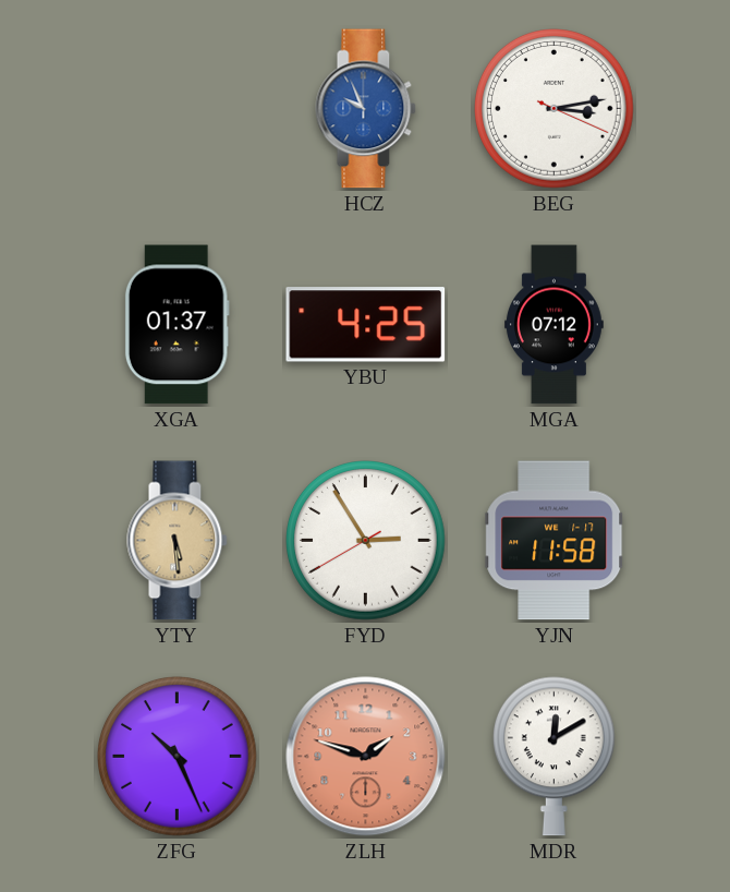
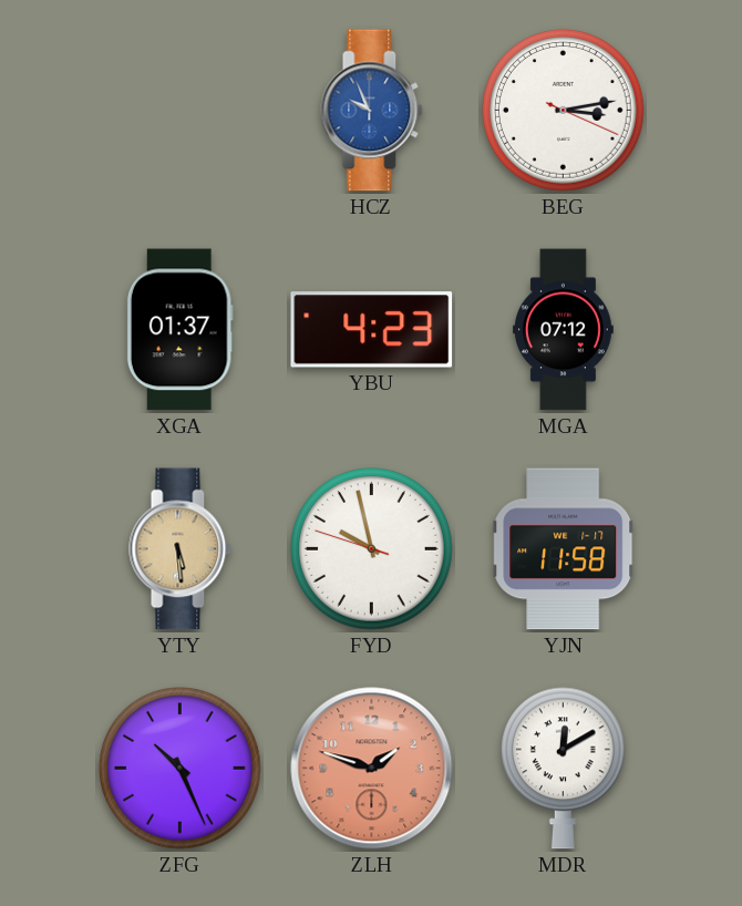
YBU: 4:25 -> 4:23 (372, 330)
FYD: 2:54 -> 9:57 (372, 549)
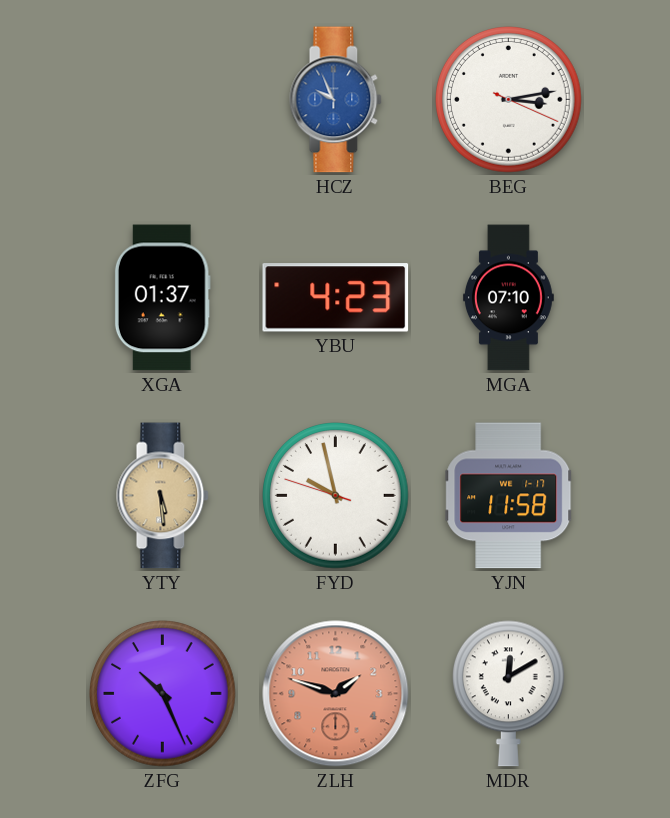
MGA: 07:12 -> 07:10 (508, 298)
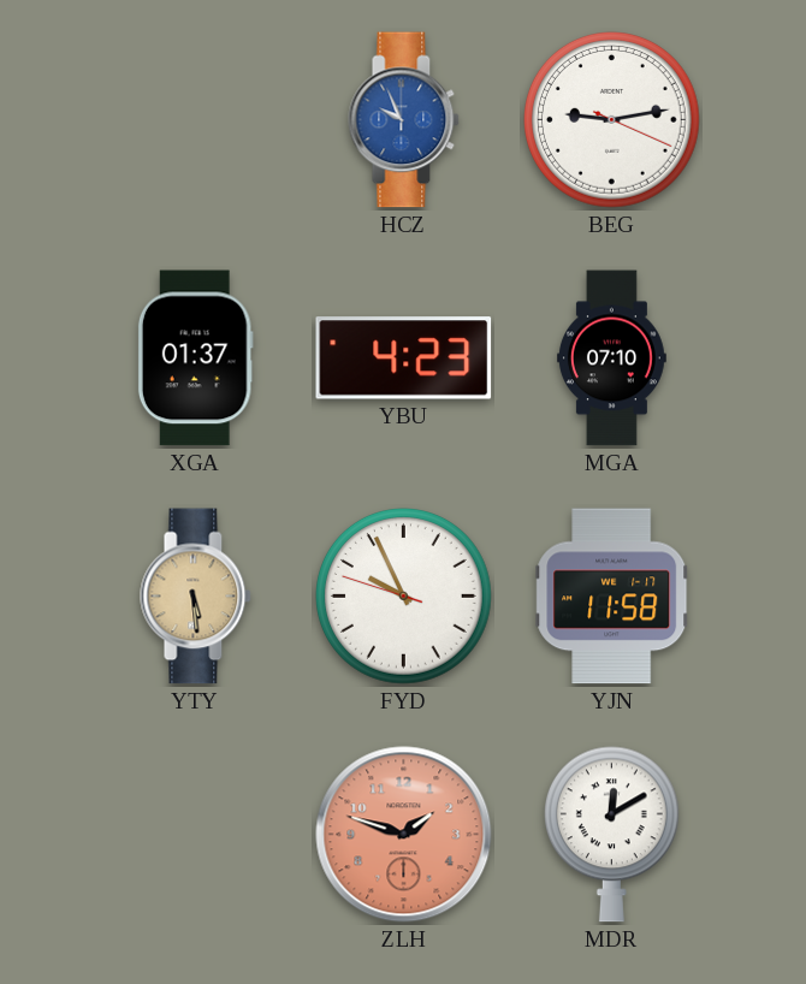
BEG: 3:13 -> 9:13 (612, 120)
FYD: 9:57 -> 9:55 (404, 597)
ZFG: 10:26 -> none (163, 694)
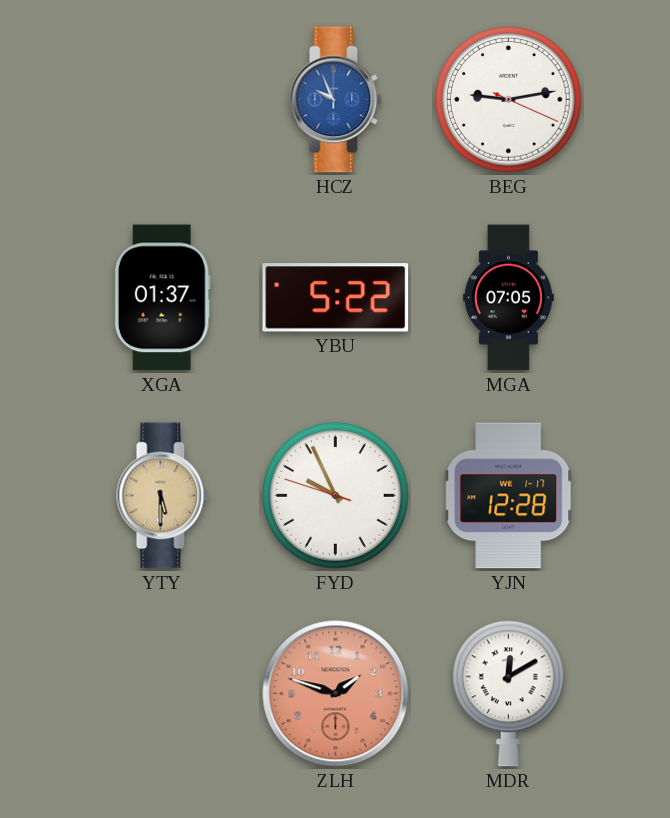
YBU: 4:23 -> 5:22 (336, 298)
MGA: 07:10 -> 07:05 (508, 298)
YTY: 5:29 -> 5:30 (163, 496)
YJN: 11:58 -> 12:28 (509, 496)
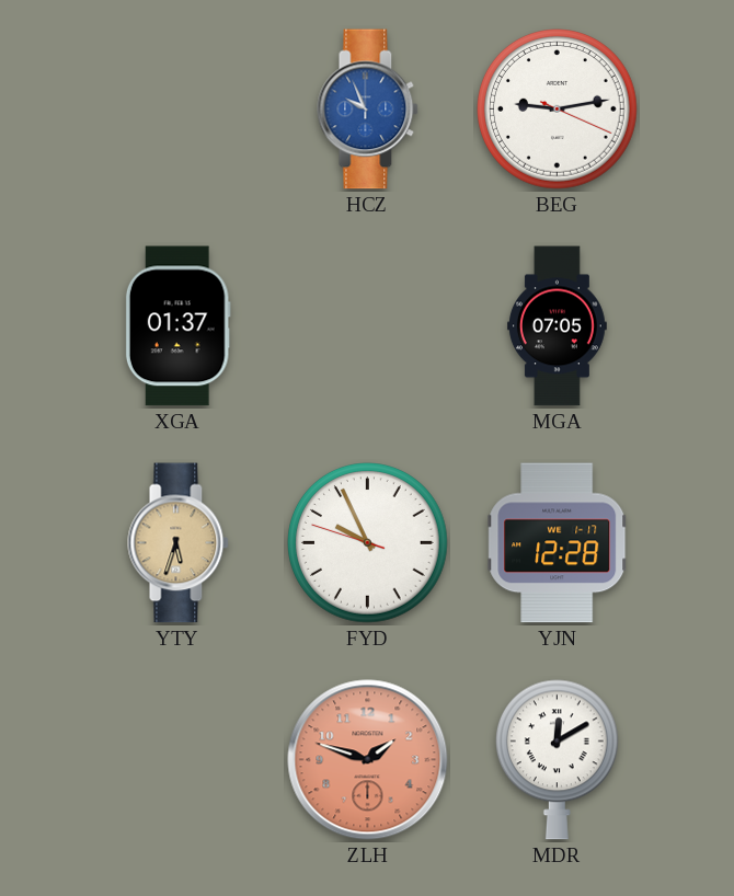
YBU: 5:22 -> none (336, 298)
YTY: 5:30 -> 5:33 (179, 543)
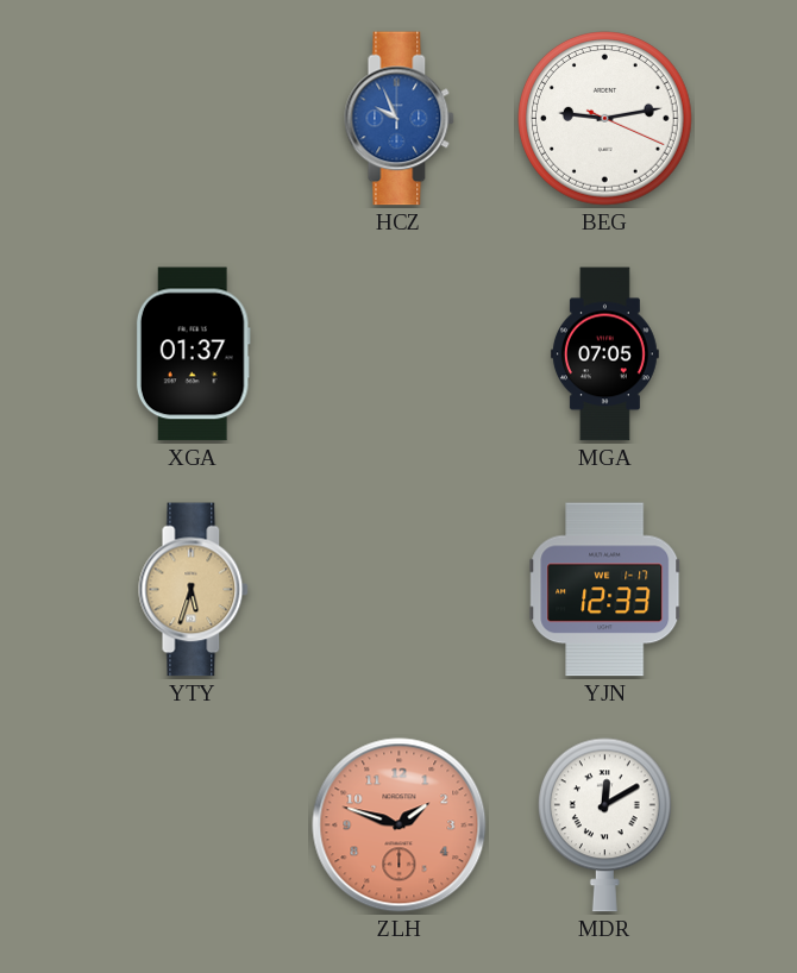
FYD: 9:55 -> none (368, 543)
YJN: 12:28 -> 12:33 (605, 590)
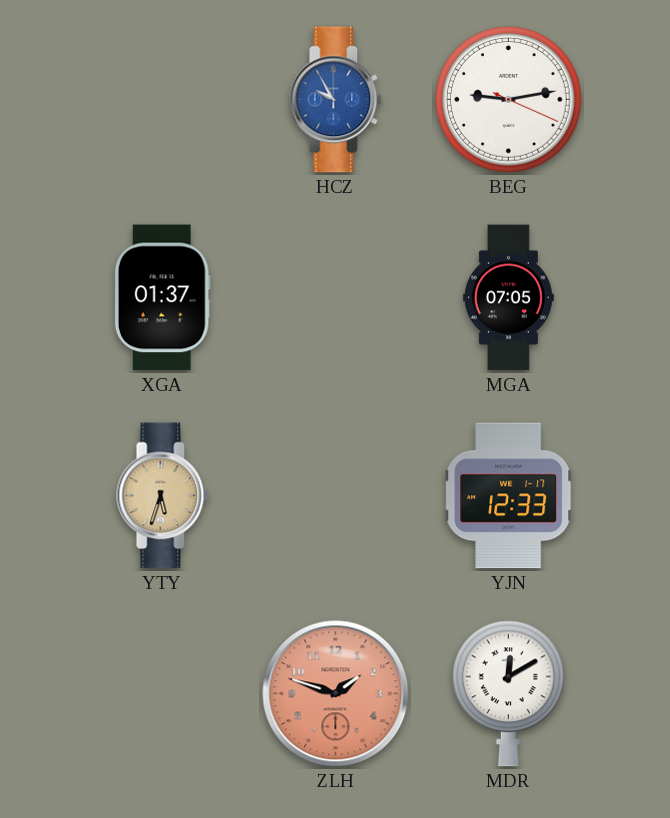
HCZ: 9:56 -> 9:55 (336, 100)
